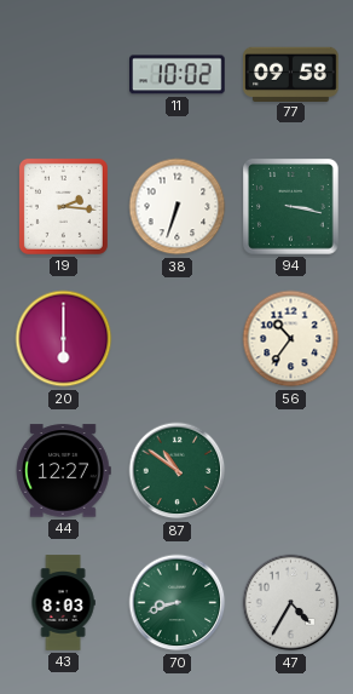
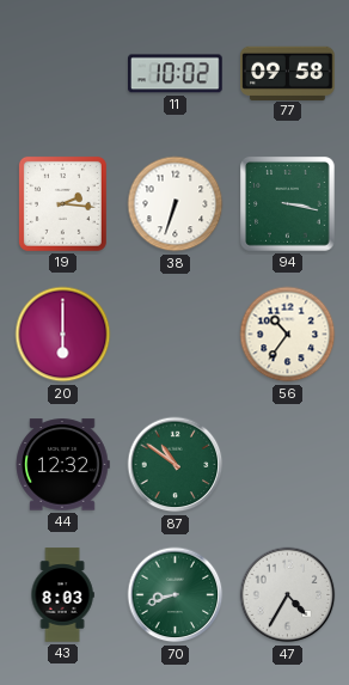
44: 12:27 -> 12:32 (62, 465)
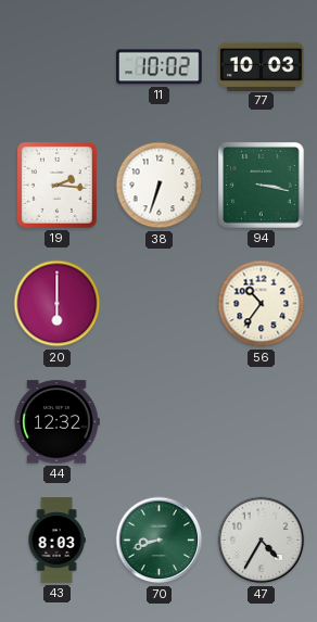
77: 09:58 -> 10:03 (262, 66)
87: 10:51 -> none (176, 465)
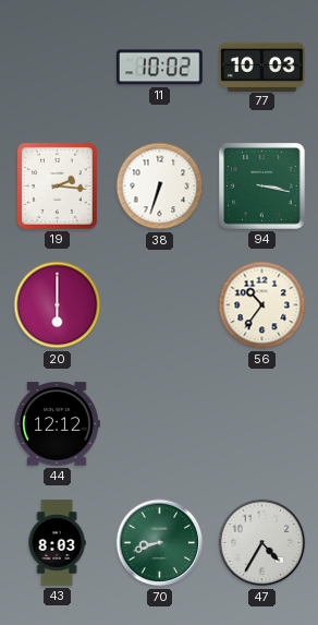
44: 12:32 -> 12:12 (57, 424)
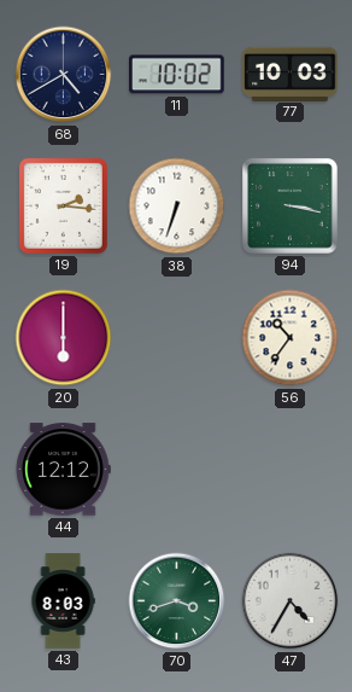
68: none -> 4:40 (64, 75)
70: 8:42 -> 3:42 (177, 601)
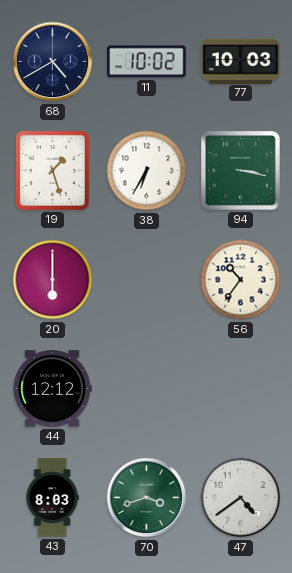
19: 2:16 -> 1:27 (52, 170)
38: 6:33 -> 6:35 (147, 171)
47: 4:35 -> 4:39 (241, 498)
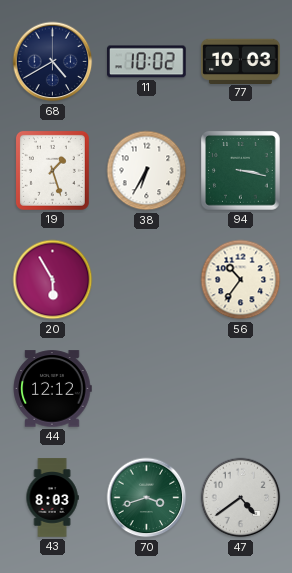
20: 6:00 -> 5:55 (53, 280)
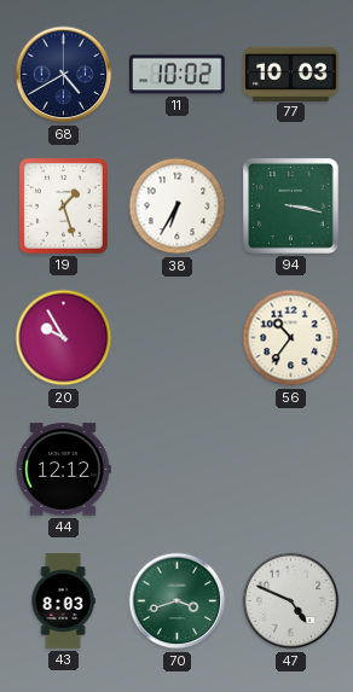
20: 5:55 -> 9:55 (64, 338)
47: 4:39 -> 4:49 (291, 601)
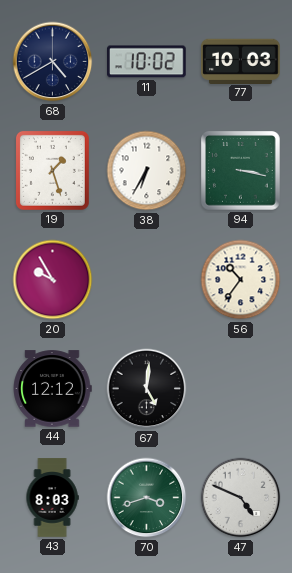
67: none -> 5:01 (147, 389)
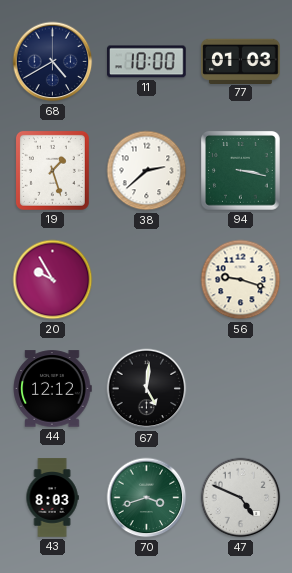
11: 10:02 -> 10:00 (147, 62)
77: 10:03 -> 01:03 (241, 61)
38: 6:35 -> 2:38 (147, 171)
56: 10:36 -> 9:18 (241, 280)
